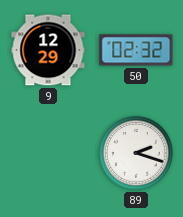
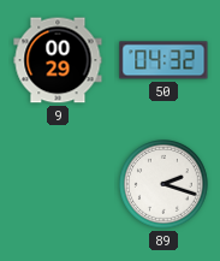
9: 12:29 -> 00:29 (58, 60)
50: 02:32 -> 04:32 (163, 60)
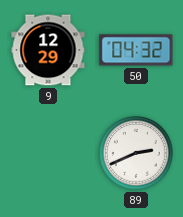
9: 00:29 -> 12:29 (48, 50)
89: 2:18 -> 2:41 (137, 154)
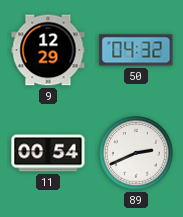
11: none -> 00:54 (48, 153)
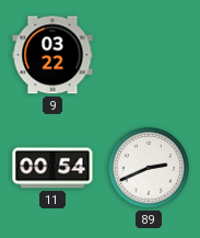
9: 12:29 -> 03:22 (52, 55)
50: 04:32 -> none (136, 50)
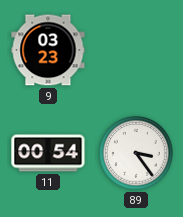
9: 03:22 -> 03:23 (48, 50)
89: 2:41 -> 3:24 (137, 154)
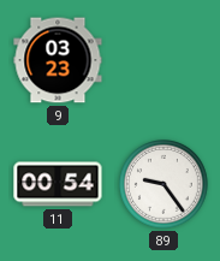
89: 3:24 -> 9:24 (165, 185)
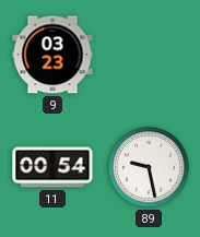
89: 9:24 -> 9:28 (150, 168)
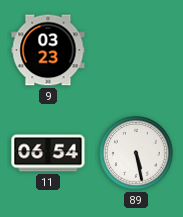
11: 00:54 -> 06:54 (48, 153)
89: 9:28 -> 5:28 (137, 154)
